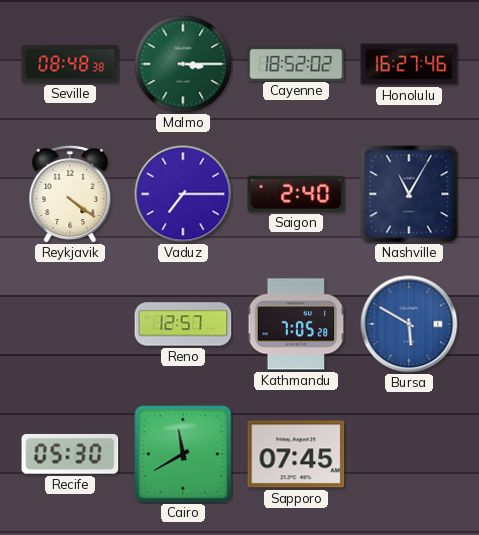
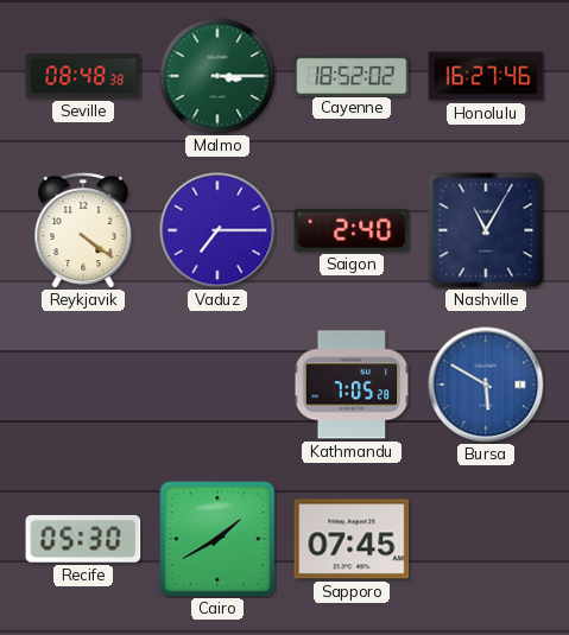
Reno: 12:57 -> none (183, 324)
Cairo: 11:40 -> 1:40 (217, 539)
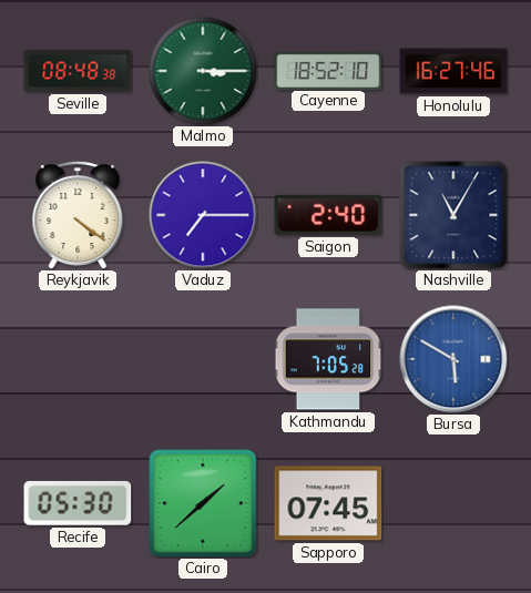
Cayenne: 18:52:02 -> 18:52:10 (328, 70)
Cairo: 1:40 -> 1:38 (203, 503)
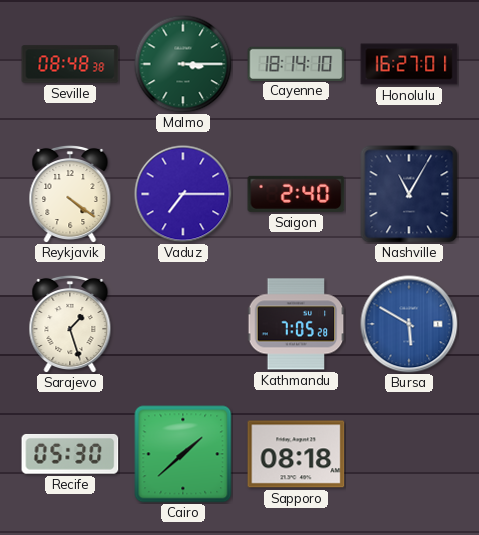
Cayenne: 18:52 -> 18:14 (296, 63)
Honolulu: 16:27:46 -> 16:27:01 (409, 64)
Sarajevo: none -> 1:27 (70, 323)
Sapporo: 07:45 -> 08:18 (296, 454)
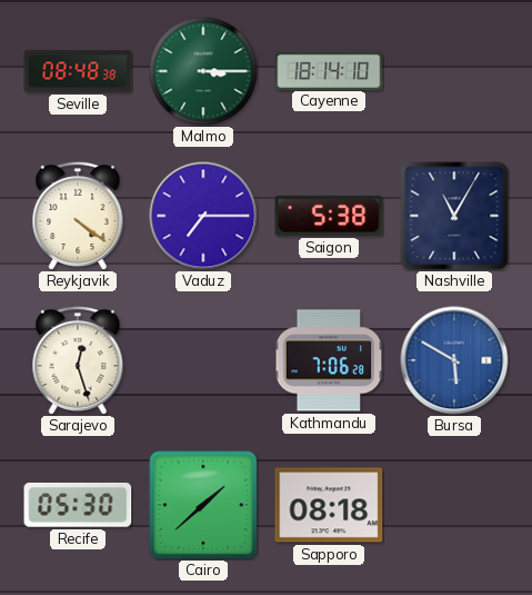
Honolulu: 16:27 -> none (409, 64)
Saigon: 2:40 -> 5:38 (329, 216)
Sarajevo: 1:27 -> 12:27 (78, 359)
Kathmandu: 7:05 -> 7:06 (329, 360)
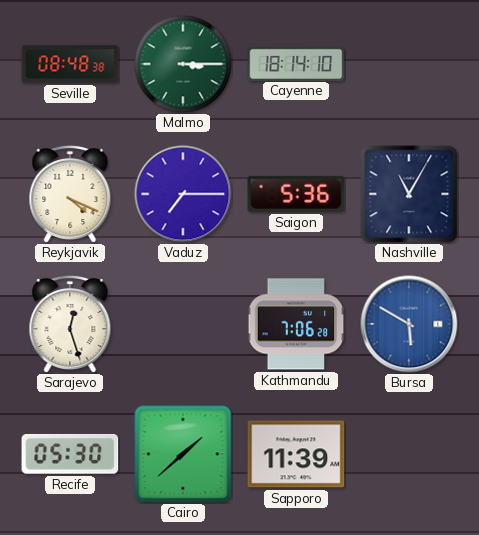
Reykjavik: 4:21 -> 4:19 (70, 193)
Saigon: 5:38 -> 5:36 (296, 194)
Sapporo: 08:18 -> 11:39 (296, 454)
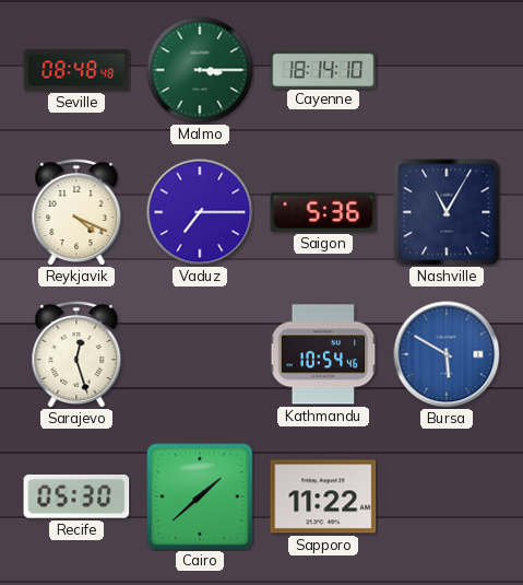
Seville: 08:48:38 -> 08:48:48 (76, 70)
Kathmandu: 7:06 -> 10:54 (323, 354)
Sapporo: 11:39 -> 11:22 (323, 496)
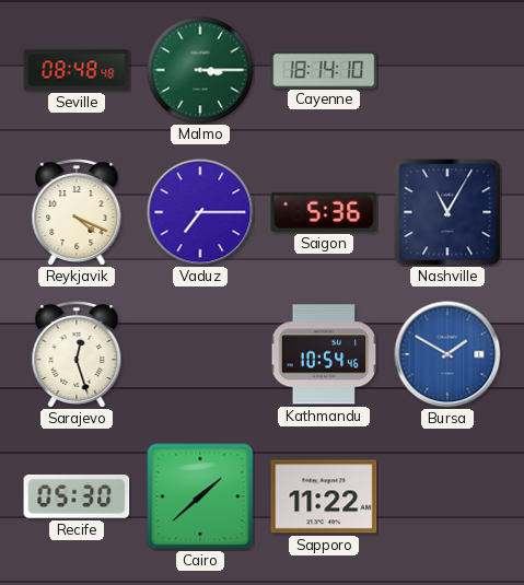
Bursa: 5:50 -> 1:50 (447, 354)
